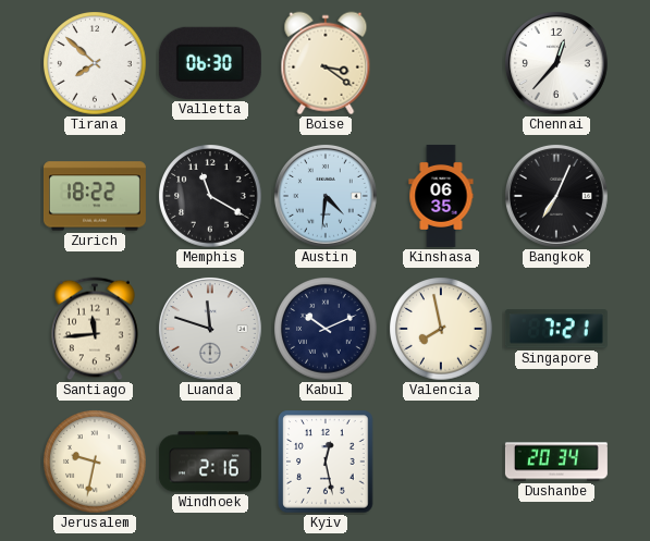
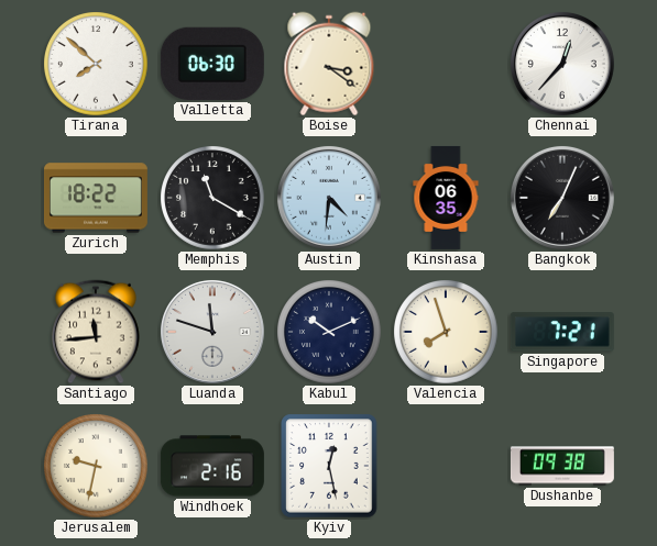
Valencia: 7:58 -> 7:57 (446, 332)
Dushanbe: 20:34 -> 09:38 (562, 466)
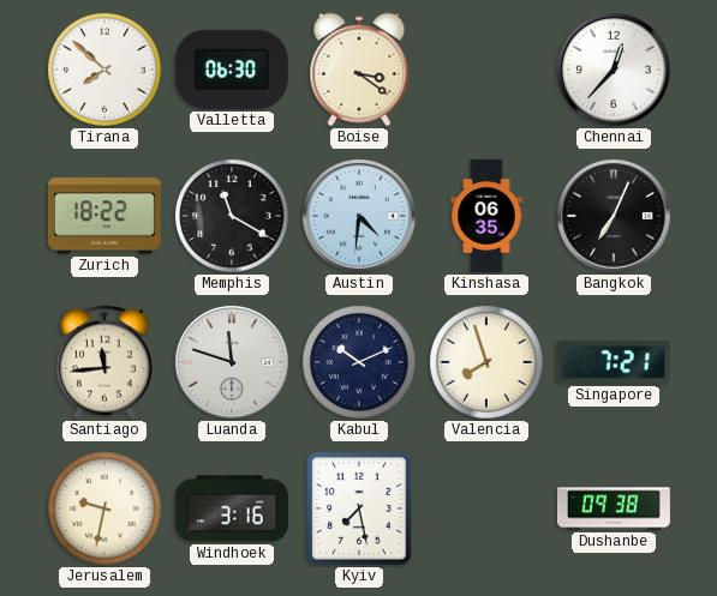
Windhoek: 2:16 -> 3:16 (232, 508)
Kyiv: 12:28 -> 7:28 (359, 508)
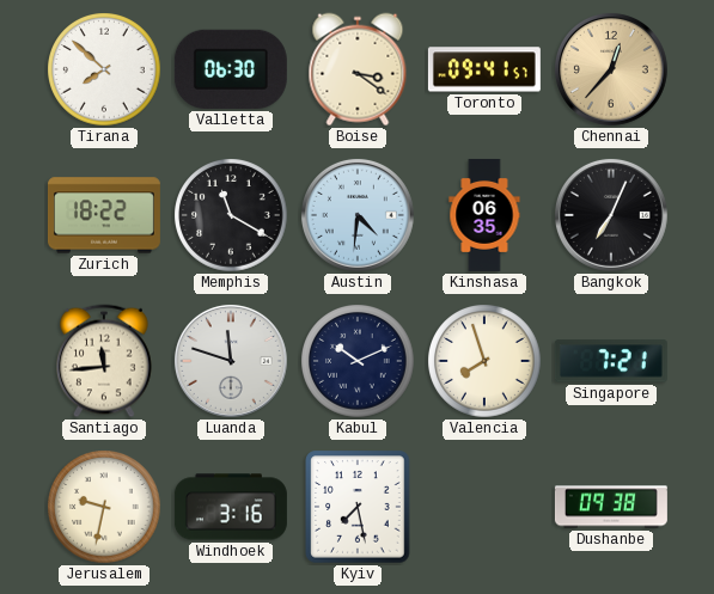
Toronto: none -> 09:41 (484, 69)
Chennai dial: white -> champagne (611, 69)
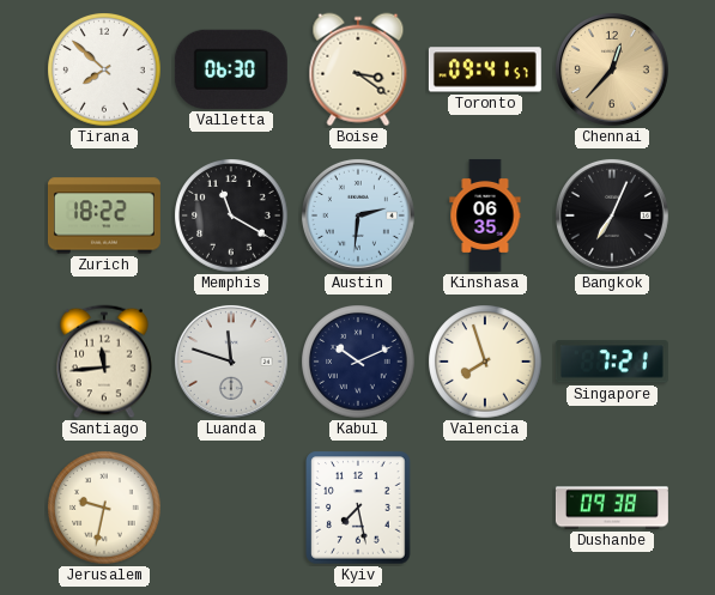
Austin: 4:31 -> 2:31 (358, 215)
Windhoek: 3:16 -> none (231, 507)
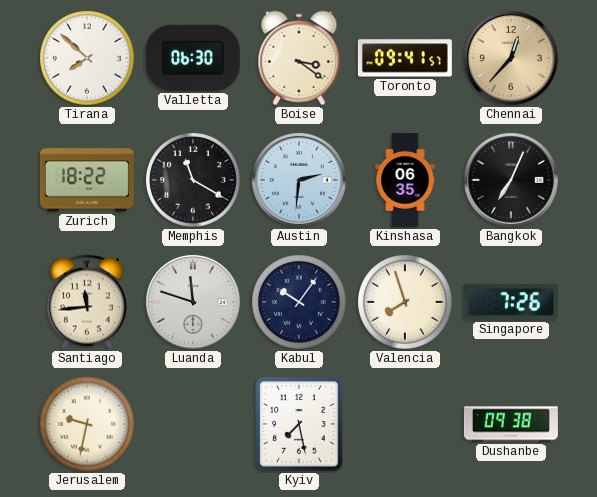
Kabul: 10:11 -> 10:06 (299, 302)
Singapore: 7:21 -> 7:26 (511, 302)
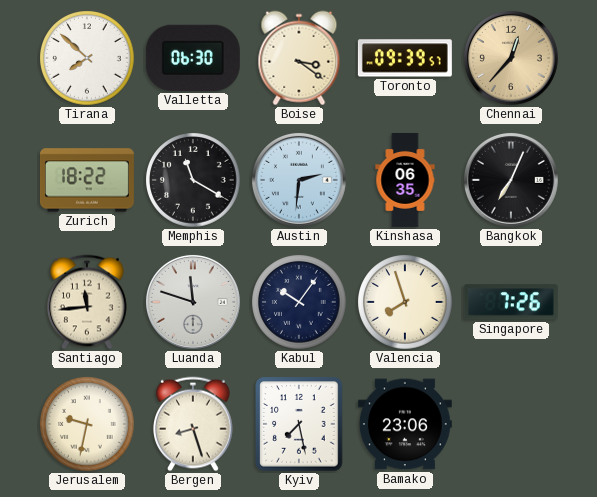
Toronto: 09:41 -> 09:39 (405, 58)
Bergen: none -> 8:27 (194, 424)
Bamako: none -> 23:06 (405, 424)
Dushanbe: 09:38 -> none (511, 424)
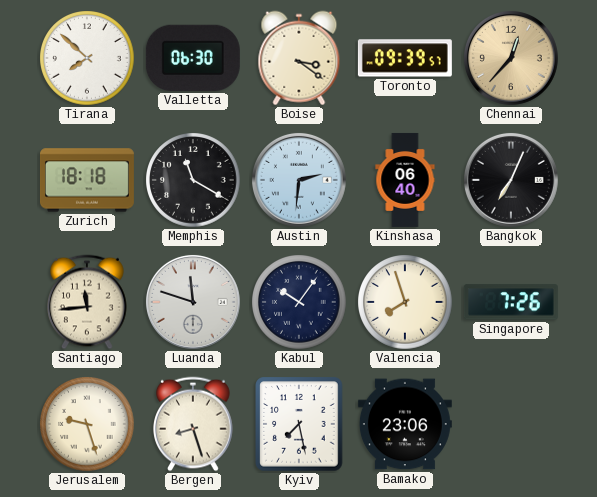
Zurich: 18:22 -> 18:18 (87, 180)
Kinshasa: 06:35 -> 06:40 (405, 180)
Jerusalem: 9:32 -> 9:27 (87, 424)
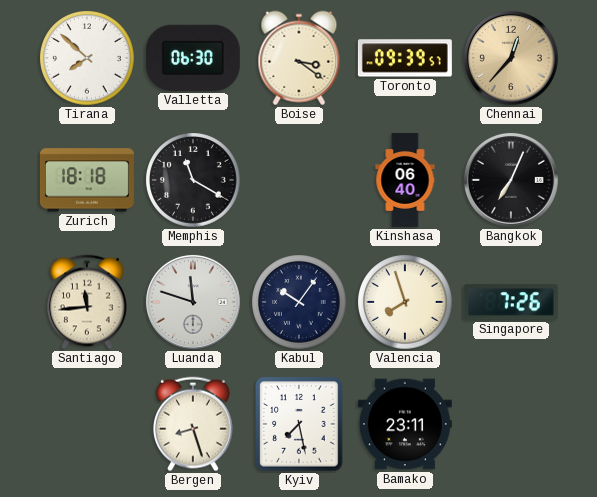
Austin: 2:31 -> none (299, 180)
Jerusalem: 9:27 -> none (87, 424)
Bamako: 23:06 -> 23:11 (405, 424)
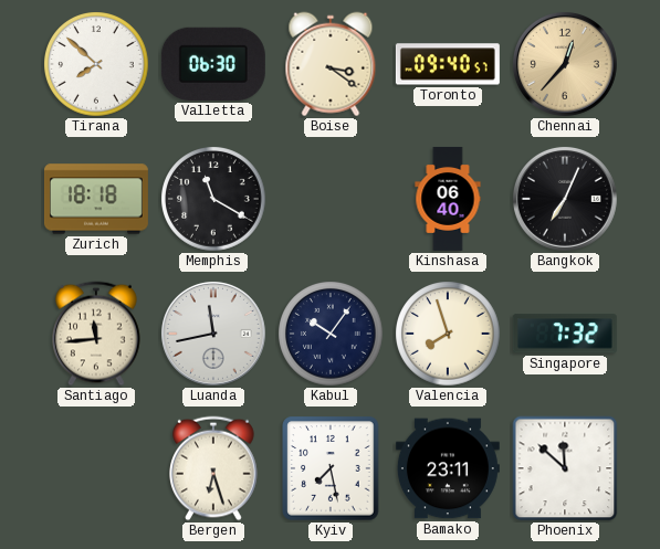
Toronto: 09:39 -> 09:40 (448, 64)
Luanda: 11:48 -> 11:43 (213, 334)
Singapore: 7:26 -> 7:32 (565, 334)
Bergen: 8:27 -> 6:27 (214, 468)
Phoenix: none -> 11:52 (565, 468)
